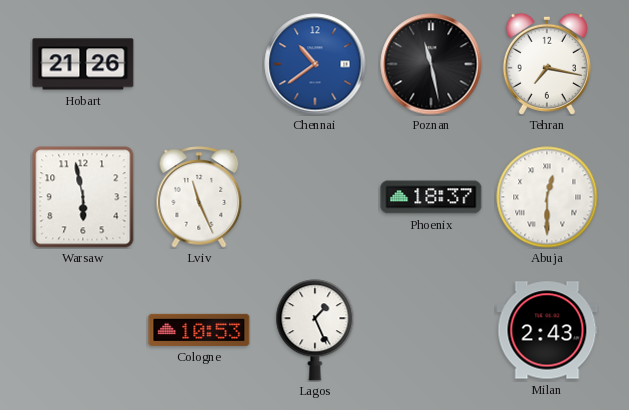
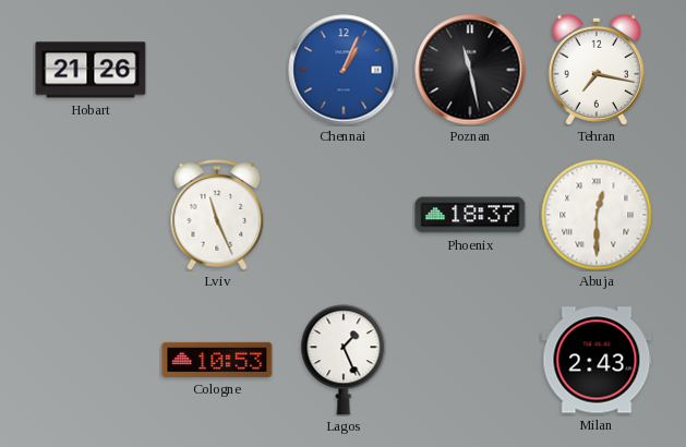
Chennai: 10:39 -> 1:04 (344, 70)
Warsaw: 5:58 -> none (83, 197)
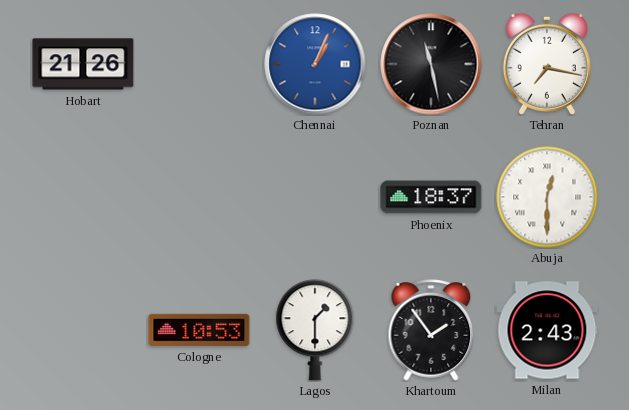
Lviv: 11:26 -> none (217, 215)
Lagos: 1:26 -> 1:30 (315, 330)
Khartoum: none -> 1:54 (431, 330)
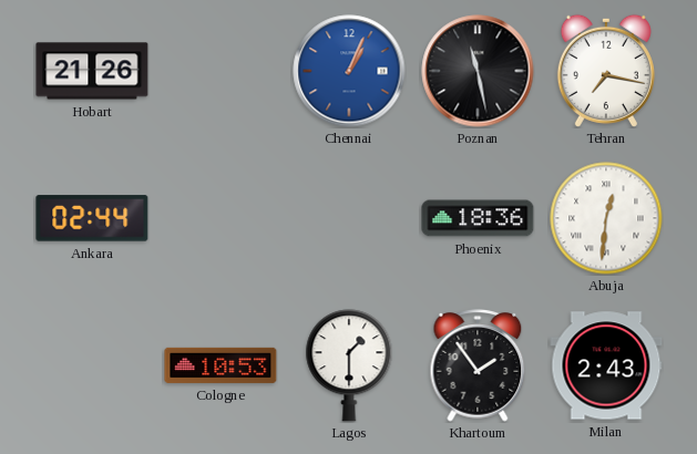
Ankara: none -> 02:44 (92, 218)
Phoenix: 18:37 -> 18:36 (478, 218)
Abuja: 12:30 -> 12:31 (606, 218)
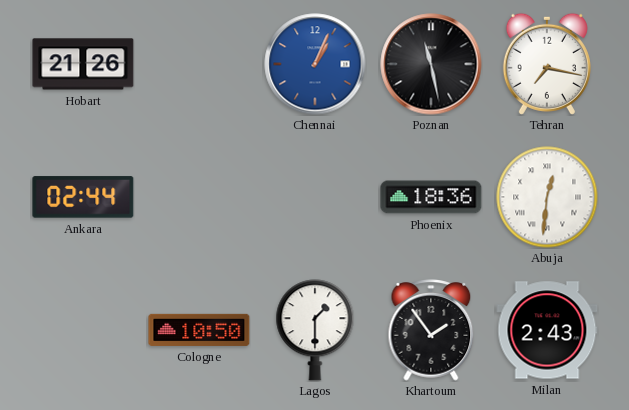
Cologne: 10:53 -> 10:50 (199, 330)
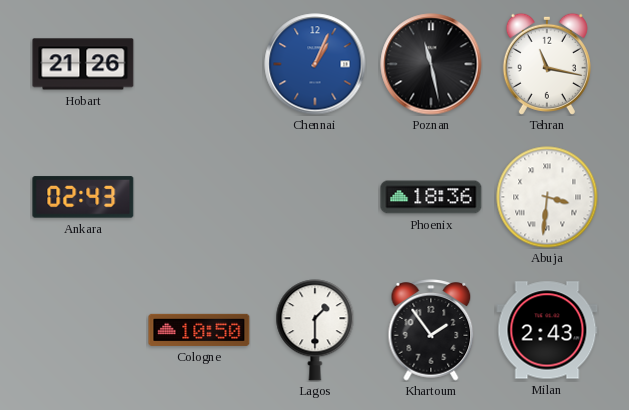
Tehran: 7:17 -> 11:17 (547, 64)
Ankara: 02:44 -> 02:43 (83, 197)
Abuja: 12:31 -> 3:31 (547, 197)
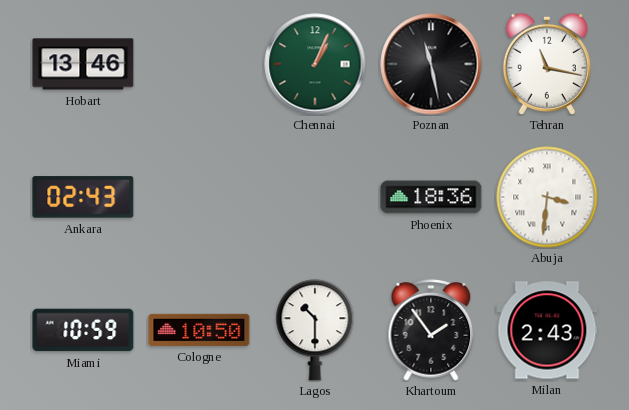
Hobart: 21:26 -> 13:46 (83, 64)
Chennai dial: blue -> green (315, 64)
Miami: none -> 10:59 (83, 330)
Lagos: 1:30 -> 10:30 (315, 330)
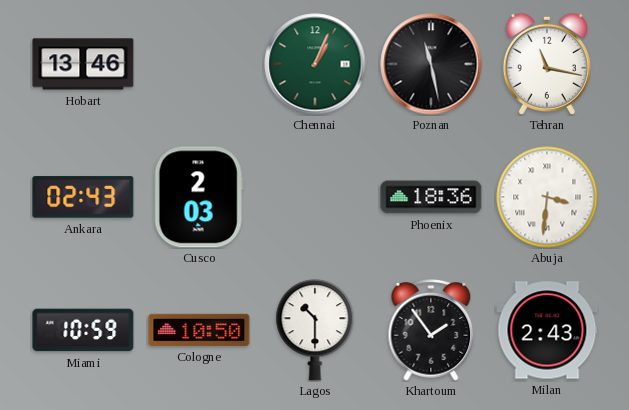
Cusco: none -> 2:03 (199, 197)
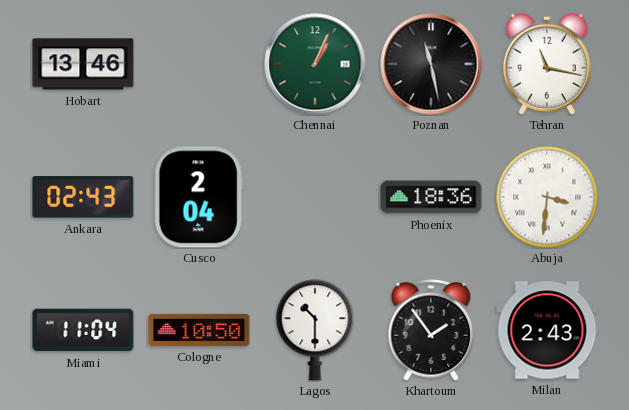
Cusco: 2:03 -> 2:04 (199, 197)
Miami: 10:59 -> 11:04 (83, 330)
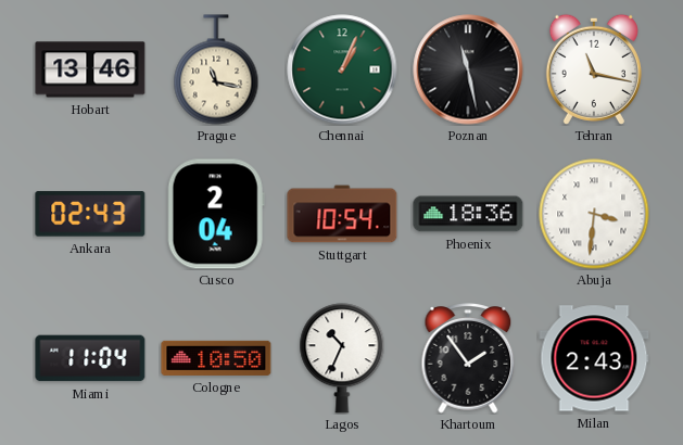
Prague: none -> 11:17 (216, 69)
Stuttgart: none -> 10:54 (342, 214)
Lagos: 10:30 -> 10:34 (342, 358)
